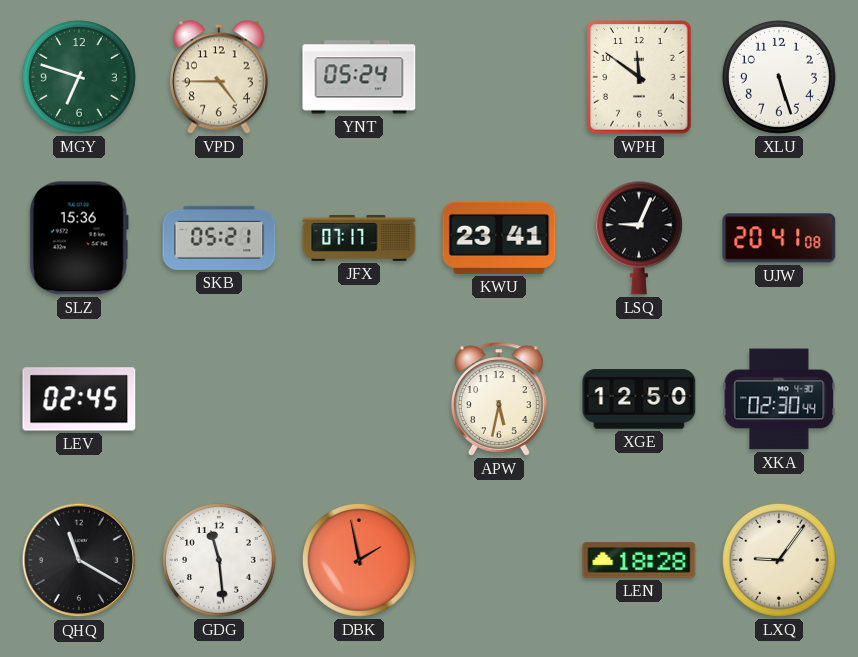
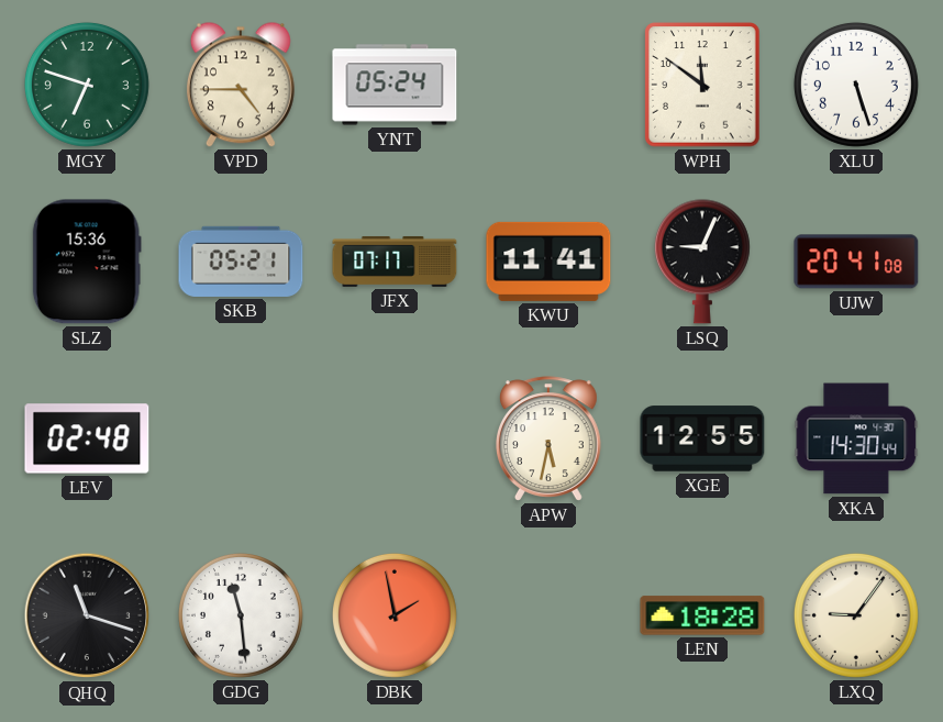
KWU: 23:41 -> 11:41 (548, 262)
LEV: 02:45 -> 02:48 (87, 438)
XGE: 12:50 -> 12:55 (702, 438)
XKA: 02:30 -> 14:30 (856, 438)
QHQ: 11:20 -> 11:18 (87, 615)
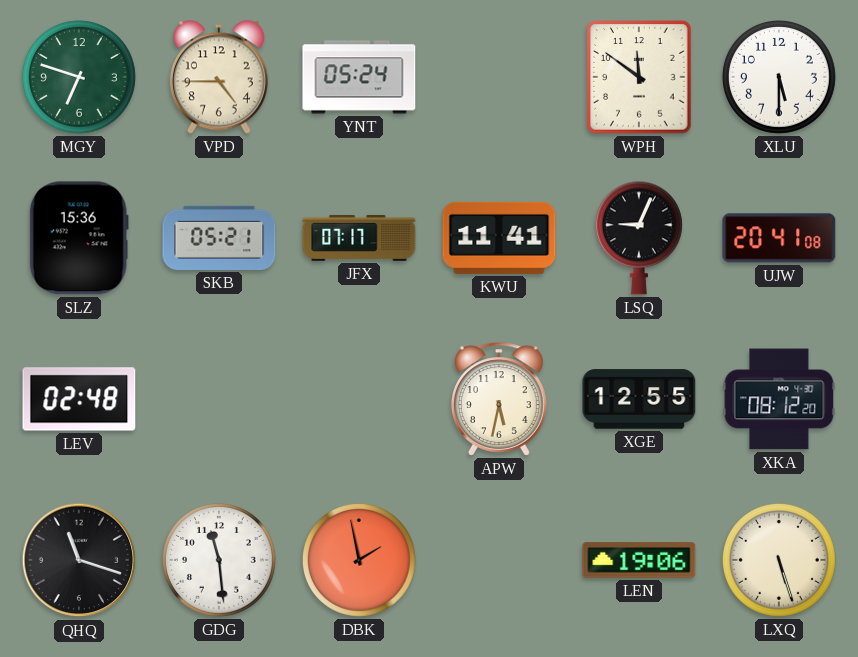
XLU: 5:27 -> 5:30 (779, 77)
XKA: 14:30 -> 08:12 (779, 399)
LEN: 18:28 -> 19:06 (639, 560)
LXQ: 9:06 -> 5:27 (779, 560)
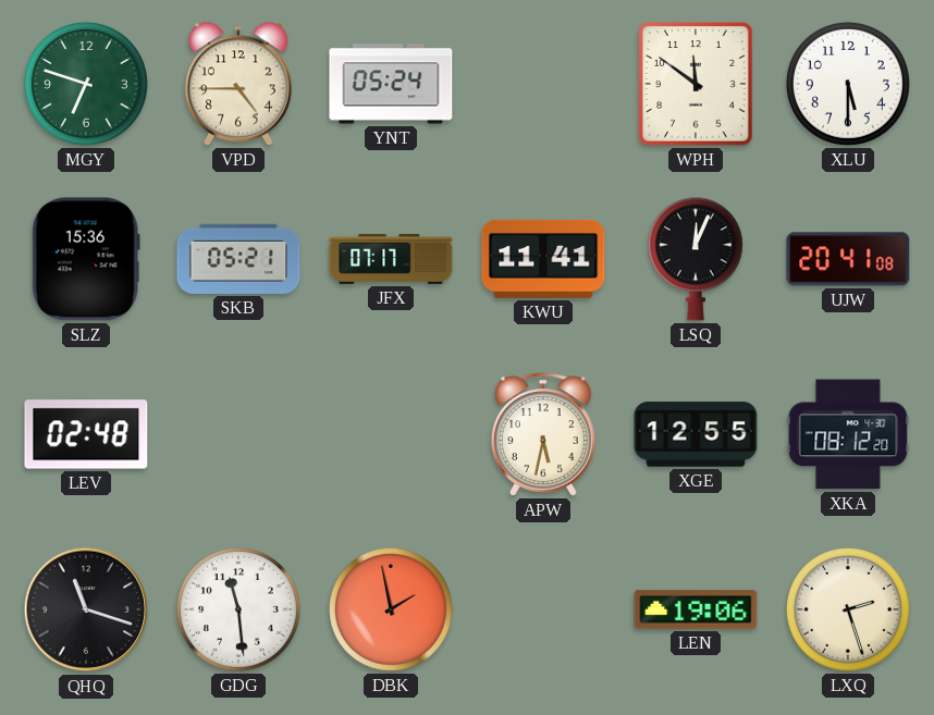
LSQ: 9:04 -> 12:04 (696, 259)
LXQ: 5:27 -> 2:27 (848, 609)
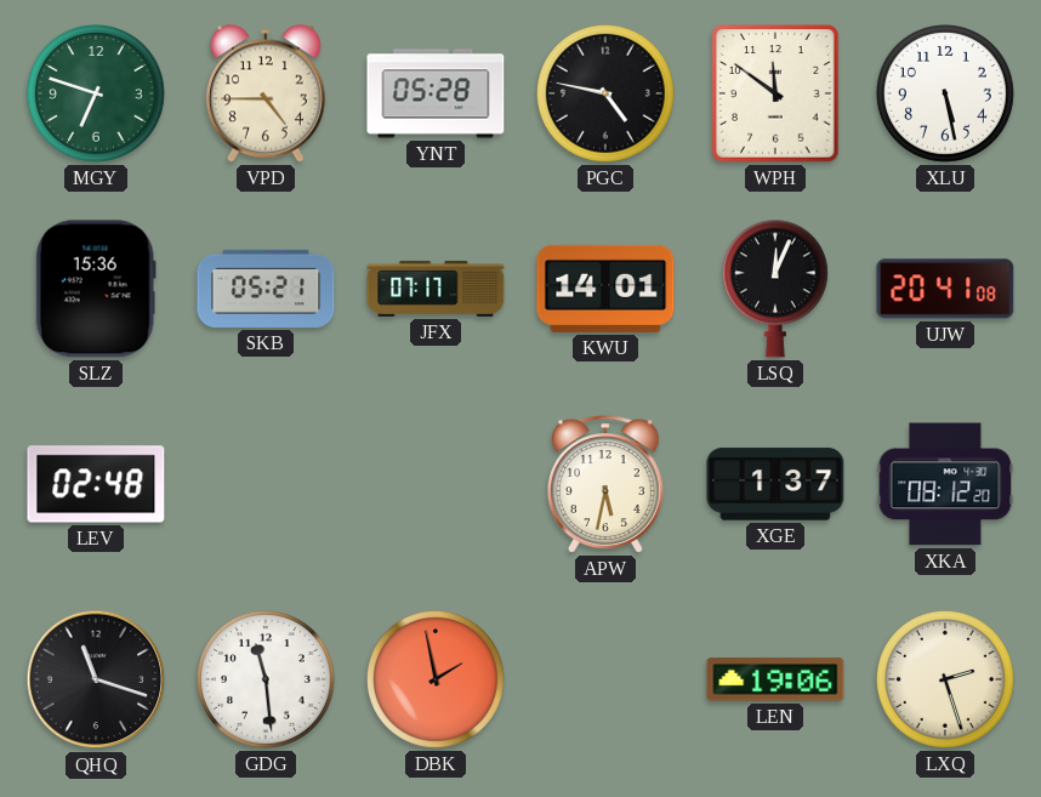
YNT: 05:24 -> 05:28 (436, 93)
PGC: none -> 4:47 (605, 93)
XLU: 5:30 -> 5:28 (945, 93)
KWU: 11:41 -> 14:01 (605, 289)
XGE: 12:55 -> 1:37 (775, 484)
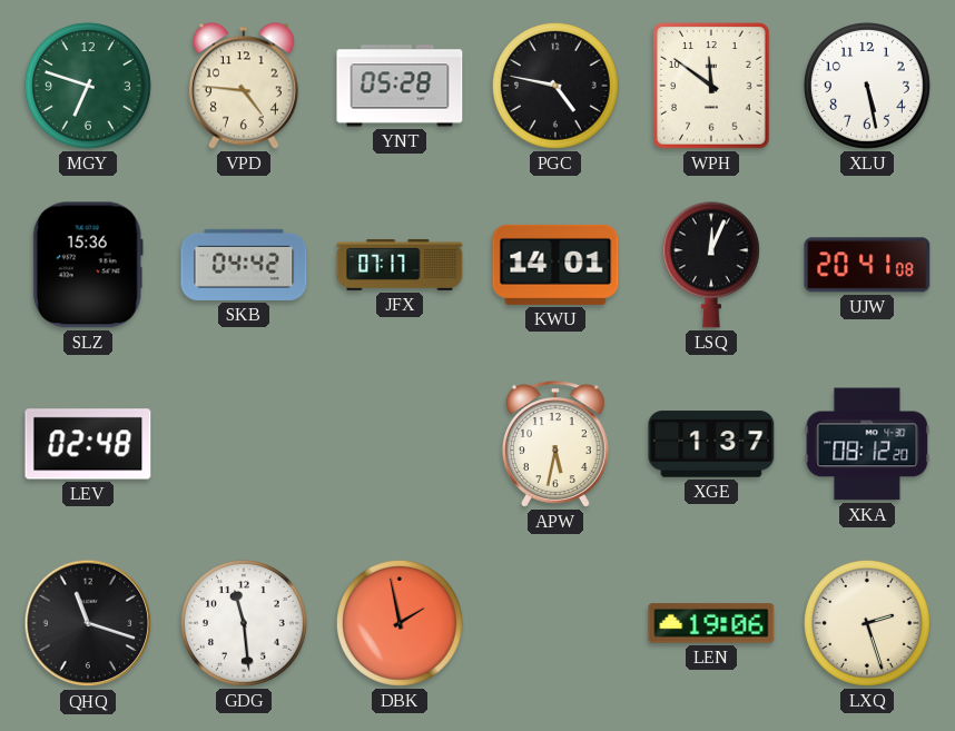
VPD: 4:45 -> 4:46 (244, 86)
SKB: 05:21 -> 04:42 (244, 265)
